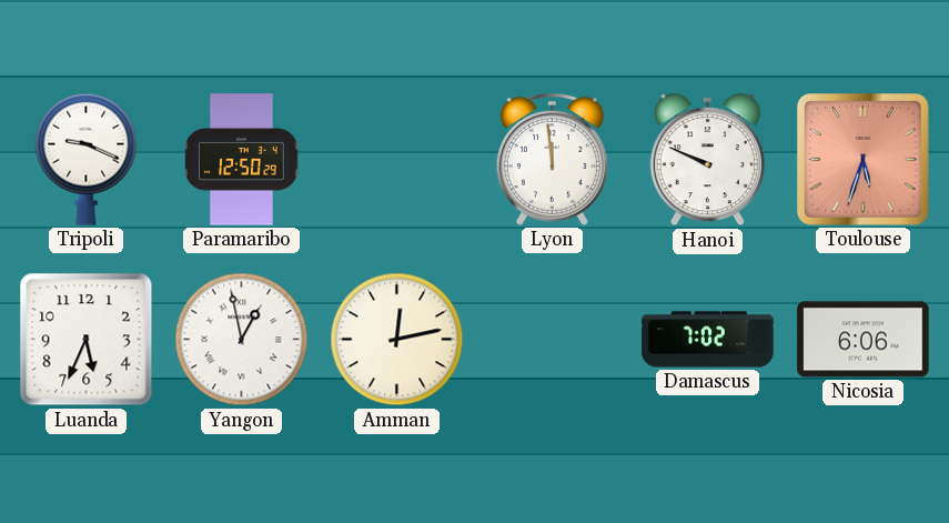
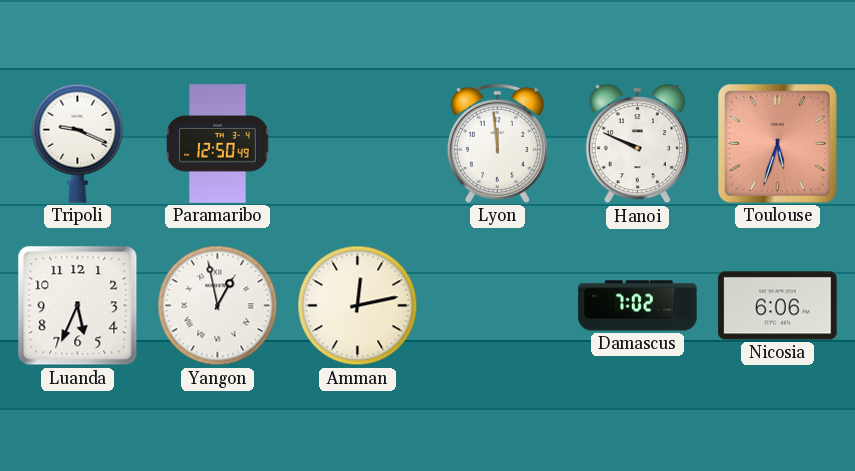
Paramaribo: 12:50:29 -> 12:50:49 (218, 144)
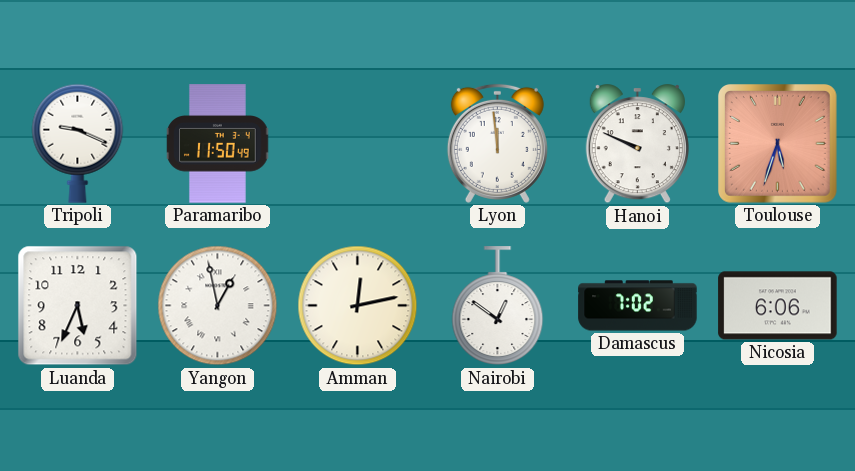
Paramaribo: 12:50 -> 11:50 (218, 144)
Nairobi: none -> 12:51 (498, 306)
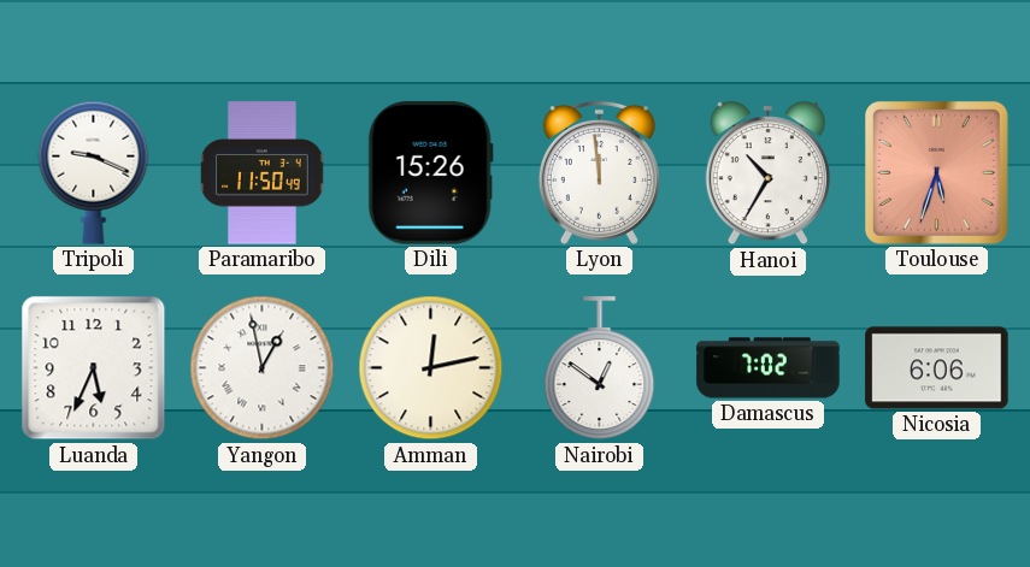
Dili: none -> 15:26 (430, 173)
Hanoi: 9:49 -> 10:35 (767, 173)
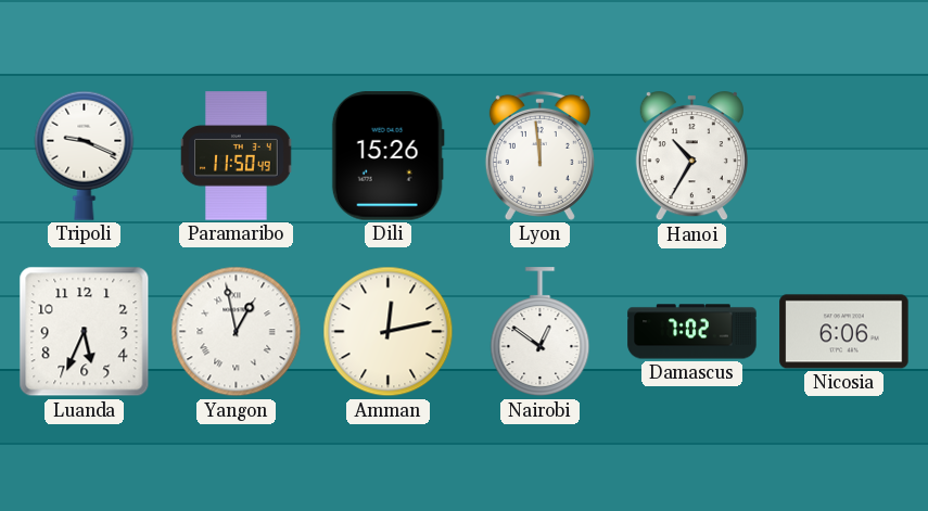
Toulouse: 5:33 -> none (937, 173)
